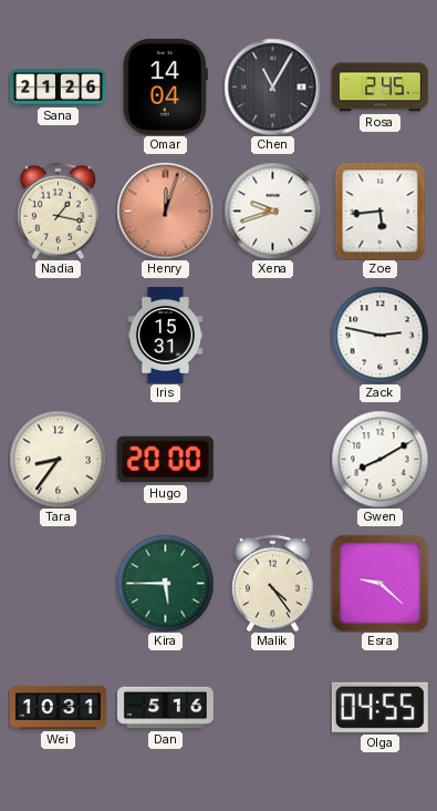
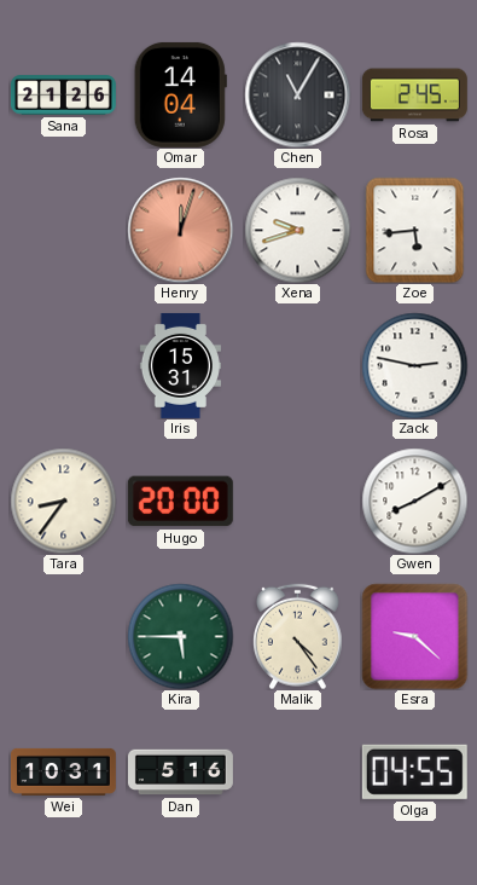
Nadia: 1:17 -> none (59, 211)
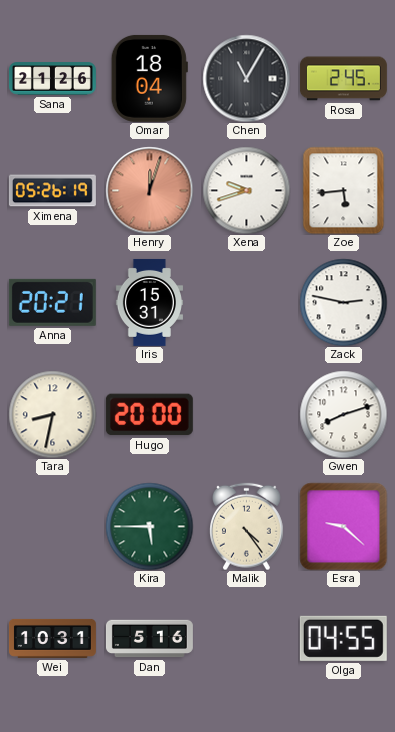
Omar: 14:04 -> 18:04 (149, 78)
Ximena: none -> 05:26 (52, 191)
Anna: none -> 20:21 (52, 302)
Tara: 8:36 -> 8:32 (52, 414)
Gwen: 8:10 -> 8:12 (343, 414)
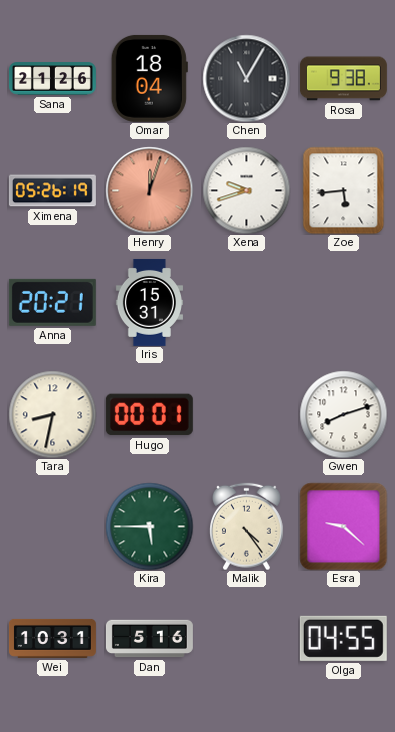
Rosa: 2:45 -> 9:38 (343, 79)
Zack: 2:47 -> none (343, 302)
Hugo: 20:00 -> 00:01 (149, 415)
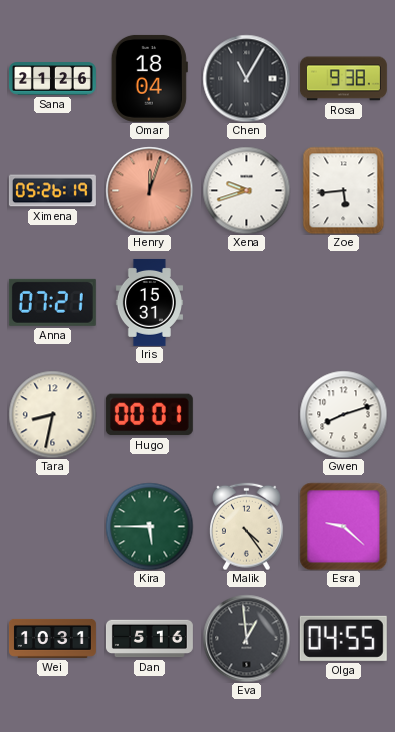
Anna: 20:21 -> 07:21 (52, 302)
Eva: none -> 12:59 (246, 638)
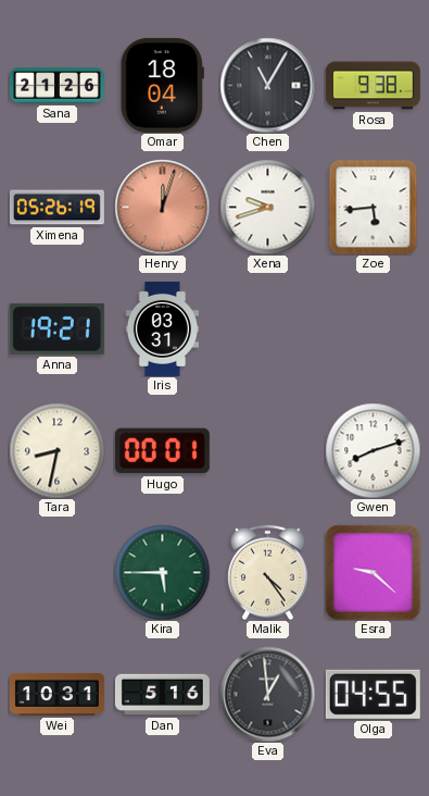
Anna: 07:21 -> 19:21 (56, 328)
Iris: 15:31 -> 03:31 (162, 328)
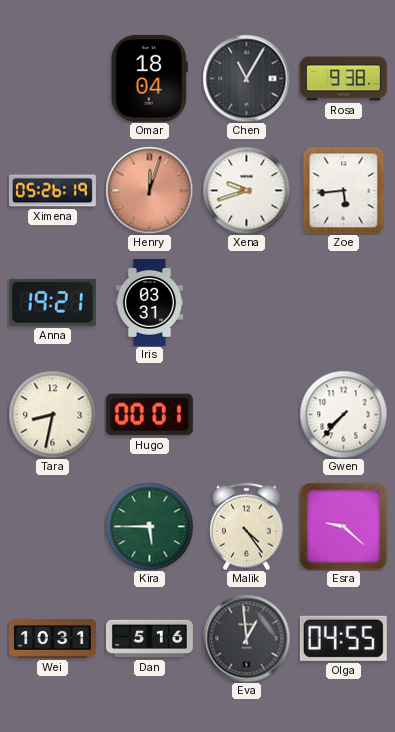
Sana: 21:26 -> none (56, 86)
Gwen: 8:12 -> 7:37 (343, 414)
